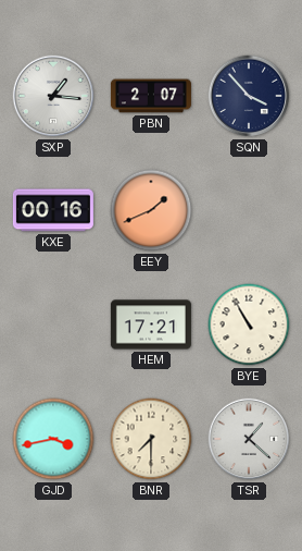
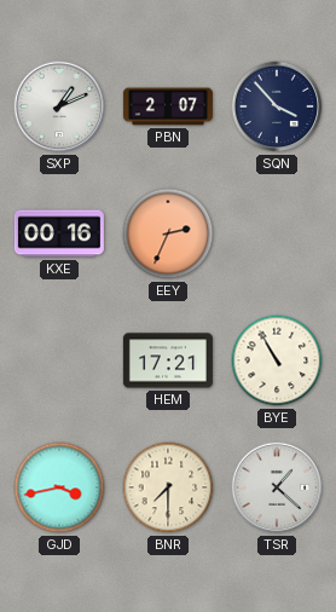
SXP: 1:16 -> 1:11 (59, 106)
EEY: 1:41 -> 2:34 (168, 233)
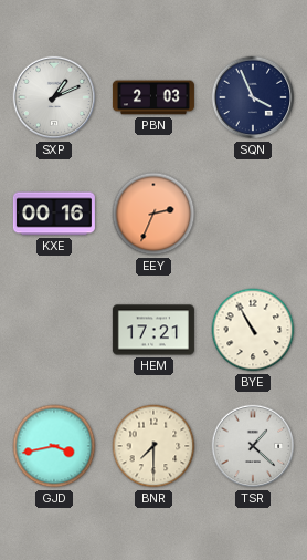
PBN: 2:07 -> 2:03 (153, 97)
SQN: 3:53 -> 3:56 (253, 97)
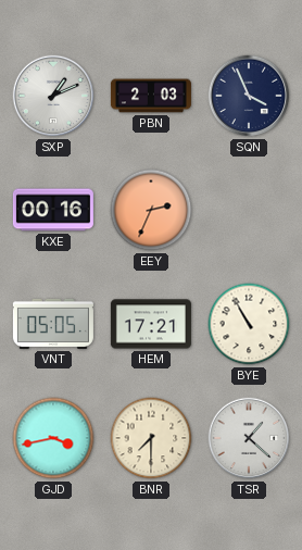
VNT: none -> 05:05 (53, 324)
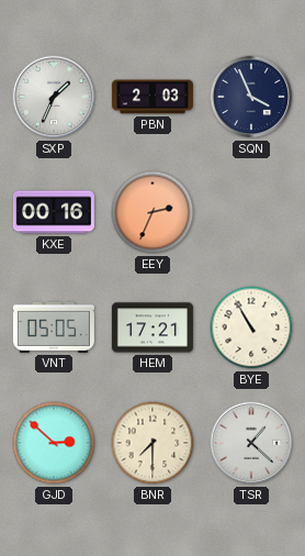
SXP: 1:11 -> 1:34 (54, 97)
GJD: 3:43 -> 2:52 (54, 443)
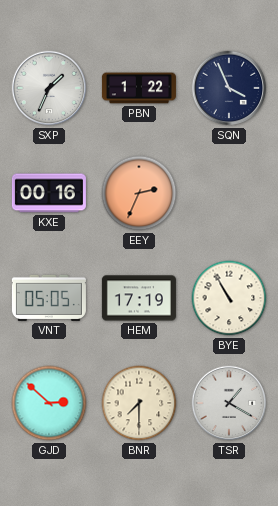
PBN: 2:03 -> 1:22 (139, 88)
HEM: 17:21 -> 17:19 (139, 298)
TSR: 1:22 -> 1:20 (229, 403)
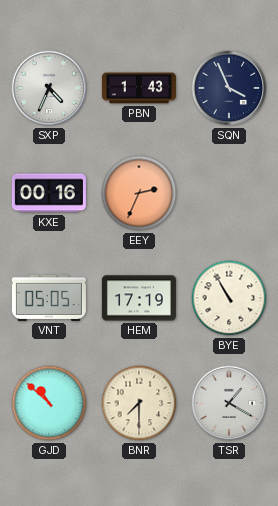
SXP: 1:34 -> 4:34 (49, 88)
PBN: 1:22 -> 1:43 (139, 88)
GJD: 2:52 -> 10:52 (49, 403)
